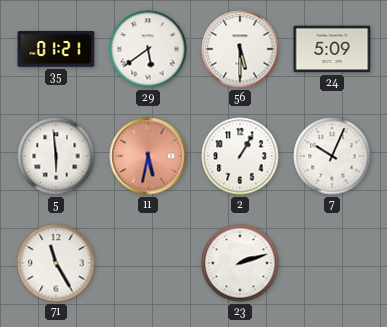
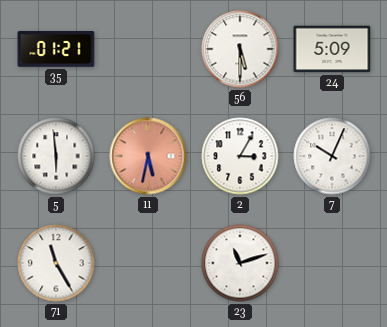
29: 5:39 -> none (148, 49)
2: 1:05 -> 3:05 (240, 156)
23: 2:12 -> 11:12 (240, 263)
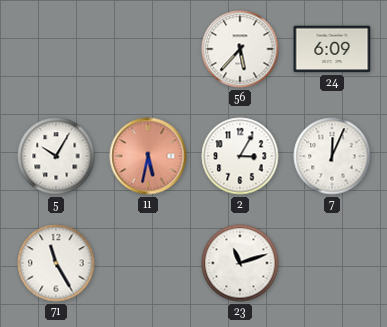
35: 01:21 -> none (56, 49)
56: 5:30 -> 5:37 (240, 49)
24: 5:09 -> 6:09 (332, 49)
5: 5:59 -> 10:05 (56, 156)
7: 10:04 -> 12:04 (332, 156)
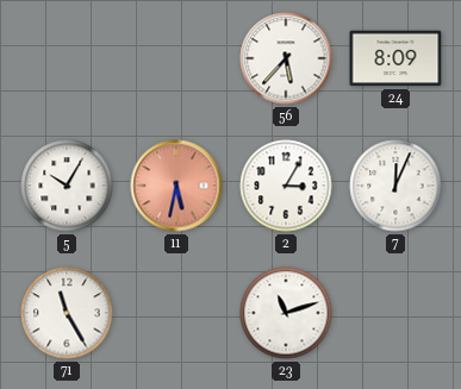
24: 6:09 -> 8:09 (395, 58)
